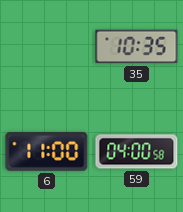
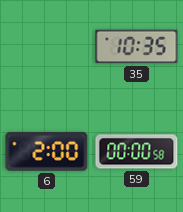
6: 11:00 -> 2:00 (47, 152)
59: 04:00 -> 00:00 (137, 152)
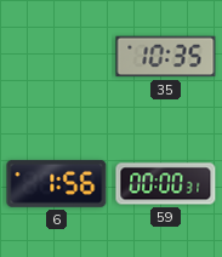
6: 2:00 -> 1:56 (57, 184)
59: 00:00:58 -> 00:00:31 (166, 184)
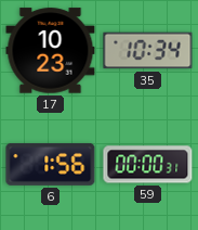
17: none -> 10:23 (51, 51)
35: 10:35 -> 10:34 (148, 51)
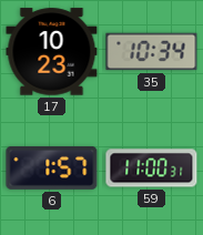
6: 1:56 -> 1:57 (52, 168)
59: 00:00 -> 11:00 (152, 168)
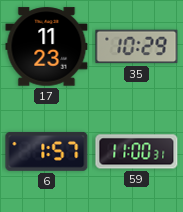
17: 10:23 -> 11:23 (47, 47)
35: 10:34 -> 10:29 (137, 47)
